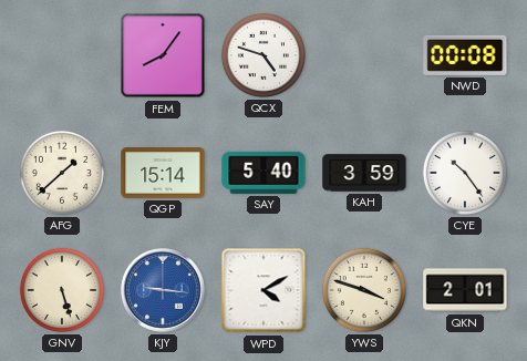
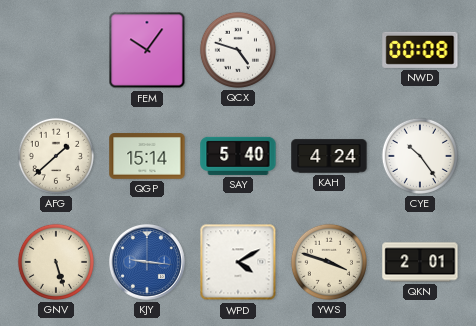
FEM: 8:06 -> 10:06 (147, 50)
KAH: 3:59 -> 4:24 (329, 156)
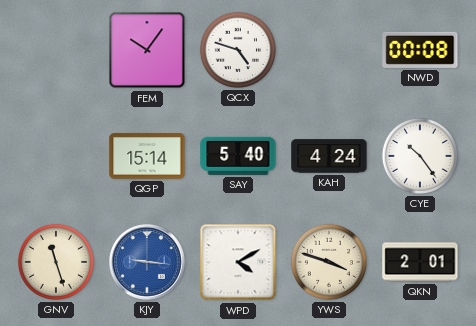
AFG: 1:38 -> none (56, 156)
GNV: 5:27 -> 11:27 (56, 262)
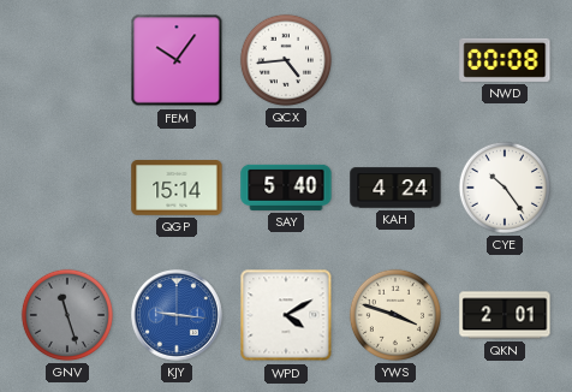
QCX: 4:48 -> 4:44 (286, 60)
GNV dial: cream -> grey (67, 315)
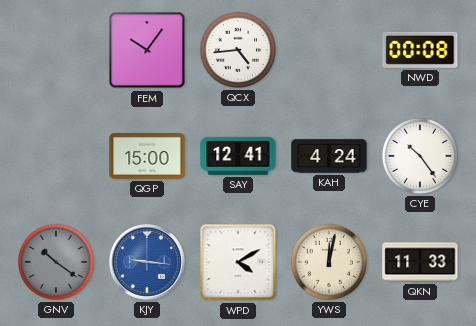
QGP: 15:14 -> 15:00 (147, 156)
SAY: 5:40 -> 12:41 (238, 156)
GNV: 11:27 -> 10:21 (56, 262)
YWS: 3:48 -> 12:02 (329, 262)
QKN: 2:01 -> 11:33 (420, 262)
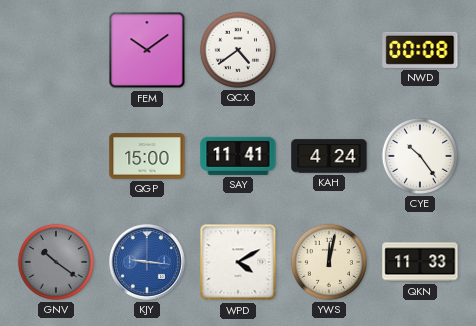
FEM: 10:06 -> 10:09 (147, 50)
QCX: 4:44 -> 4:39 (238, 50)
SAY: 12:41 -> 11:41 (238, 156)
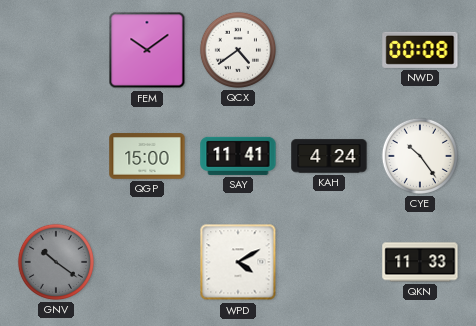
KJY: 9:16 -> none (148, 263)
YWS: 12:02 -> none (329, 262)
